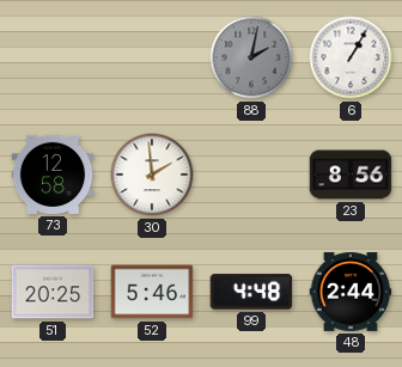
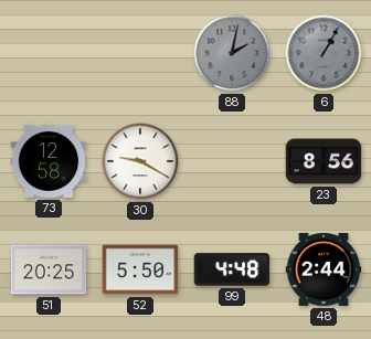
6 dial: white -> grey (324, 53)
30: 1:59 -> 9:20 (140, 161)
52: 5:46 -> 5:50 (140, 269)
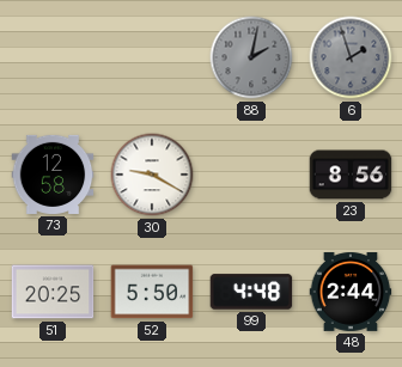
6: 1:05 -> 1:57 (351, 57)
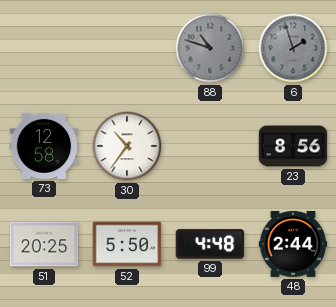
88: 2:02 -> 10:48 (210, 48)
30: 9:20 -> 10:36 (127, 146)
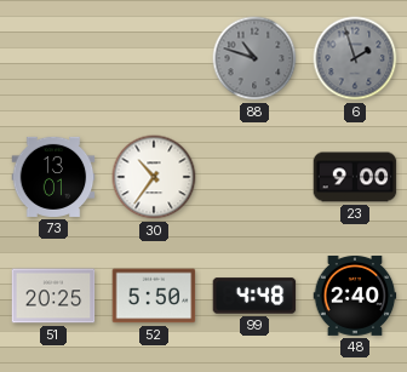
73: 12:58 -> 13:01 (53, 177)
23: 8:56 -> 9:00 (355, 177)
48: 2:44 -> 2:40 (355, 296)
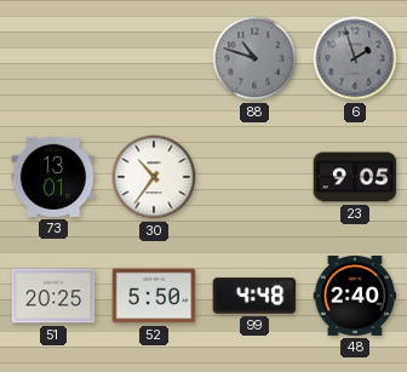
23: 9:00 -> 9:05 (355, 177)
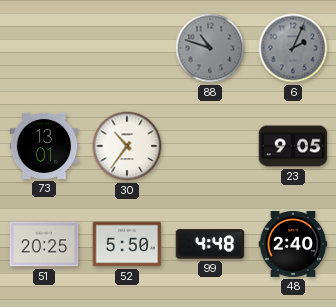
6: 1:57 -> 2:04 (293, 48)
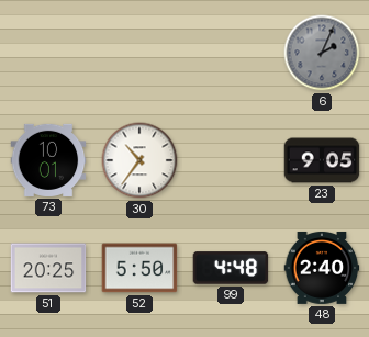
88: 10:48 -> none (210, 48)
73: 13:01 -> 10:01 (48, 160)
